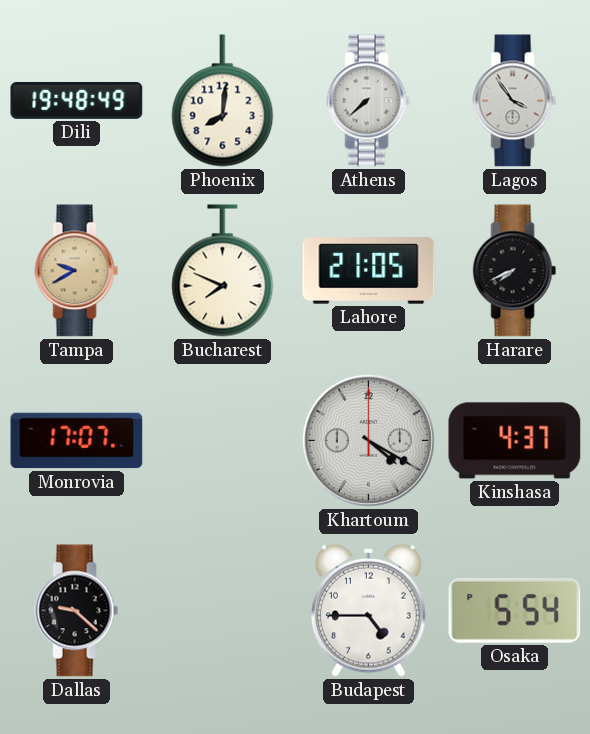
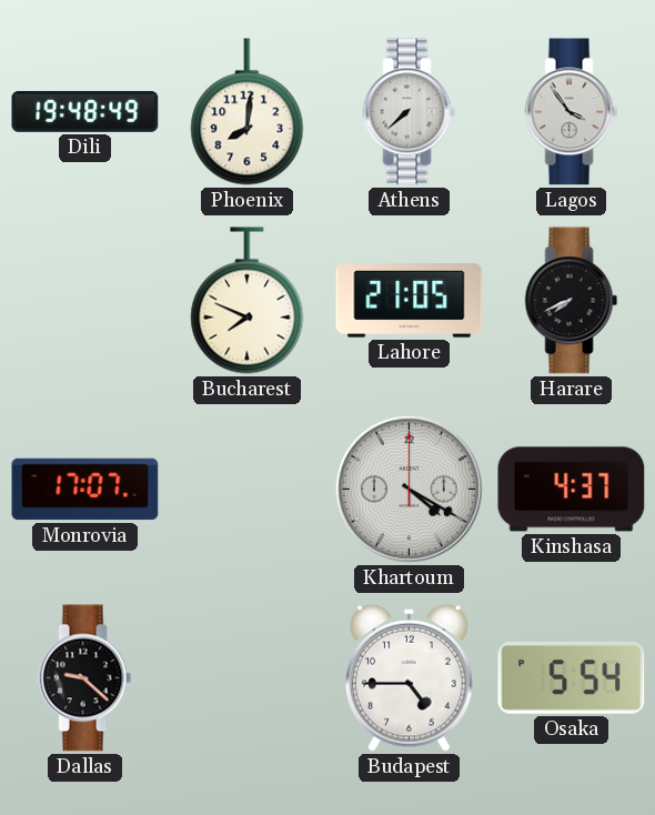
Tampa: 9:40 -> none (77, 271)
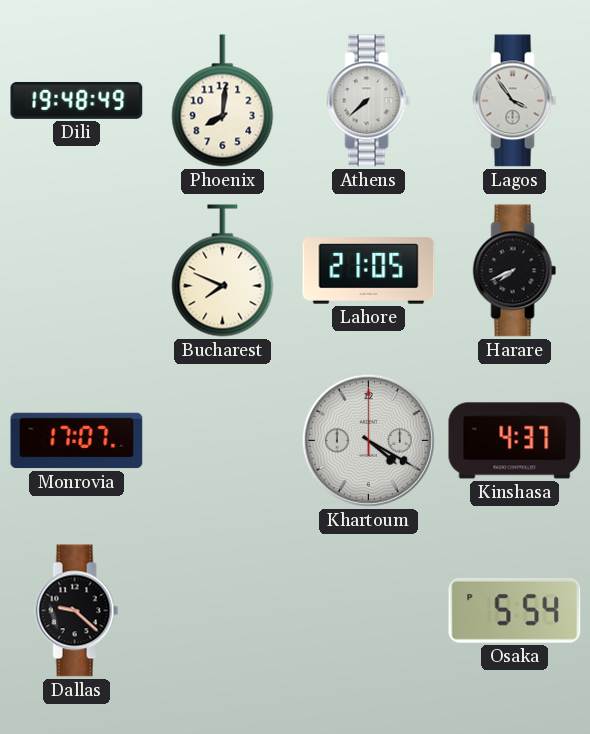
Budapest: 4:45 -> none (410, 677)
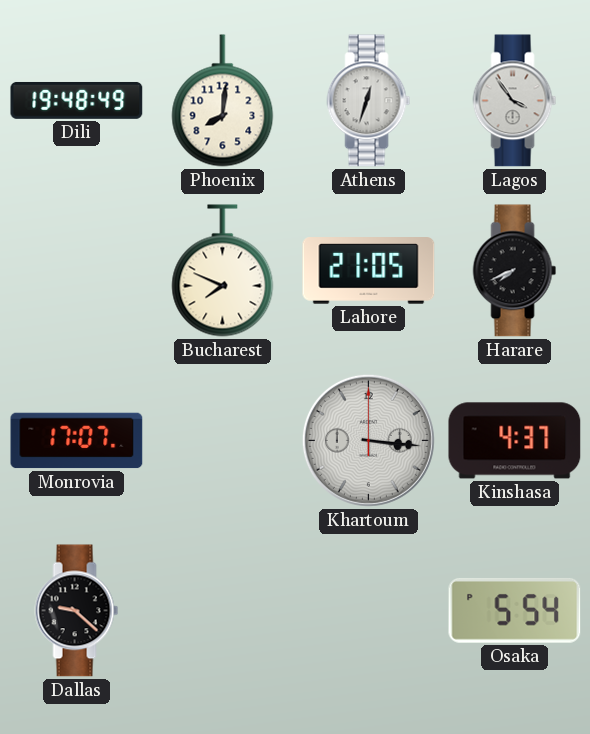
Athens: 7:38 -> 12:33 (369, 101)
Khartoum: 4:20 -> 3:16 (368, 440)
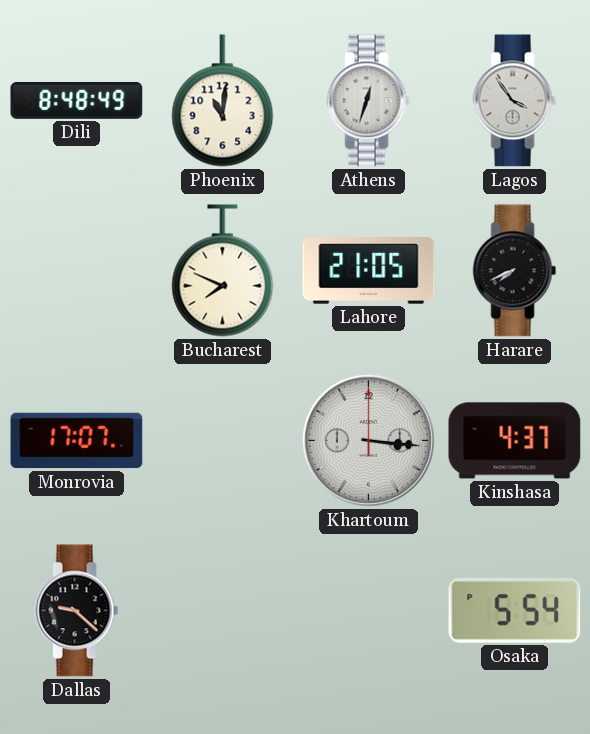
Dili: 19:48 -> 8:48 (77, 100)
Phoenix: 8:01 -> 11:01 (223, 101)
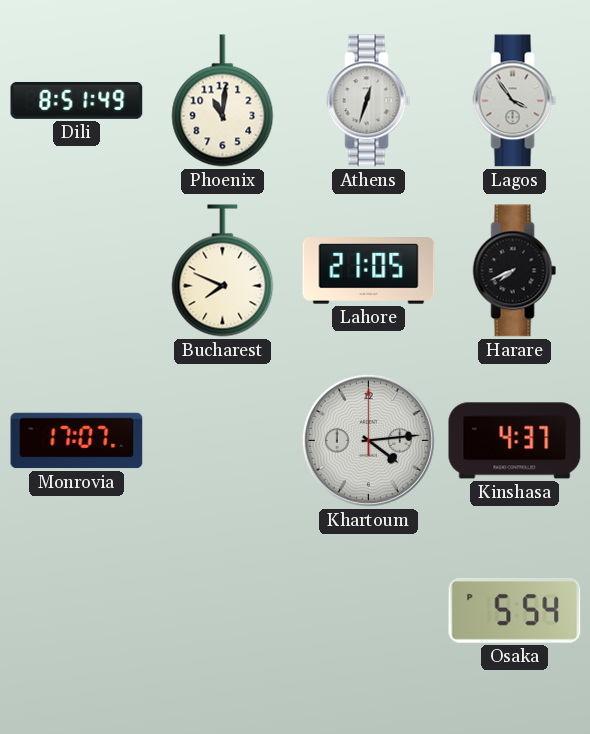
Dili: 8:48 -> 8:51 (77, 100)
Khartoum: 3:16 -> 4:14 (368, 440)
Dallas: 9:22 -> none (77, 611)
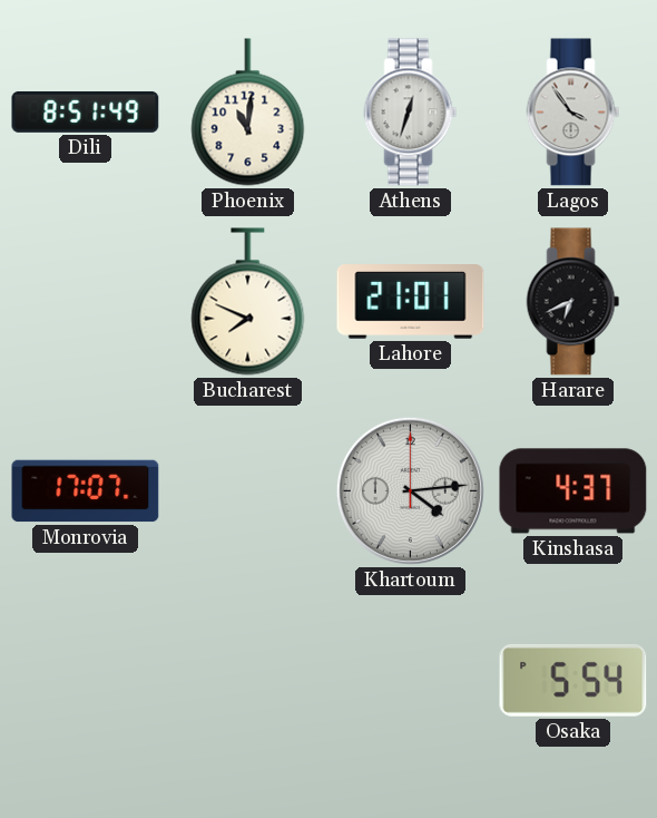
Lahore: 21:05 -> 21:01 (411, 302)
Harare: 7:41 -> 6:41 (573, 302)
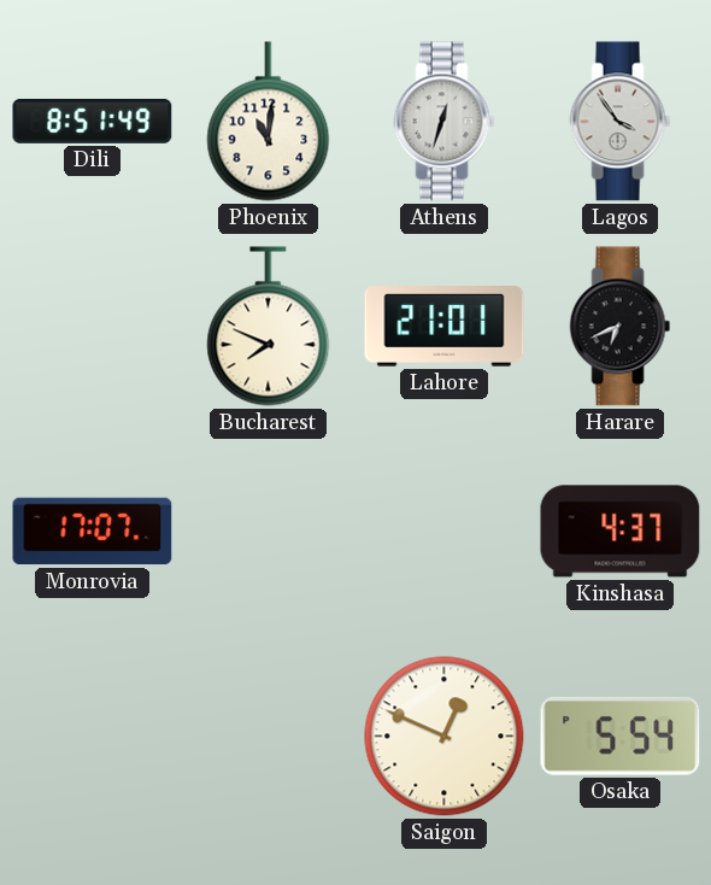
Khartoum: 4:14 -> none (410, 490)
Saigon: none -> 12:49 (445, 737)
